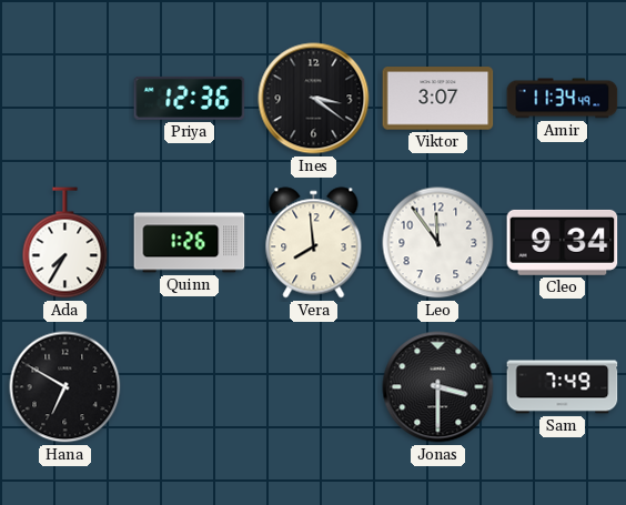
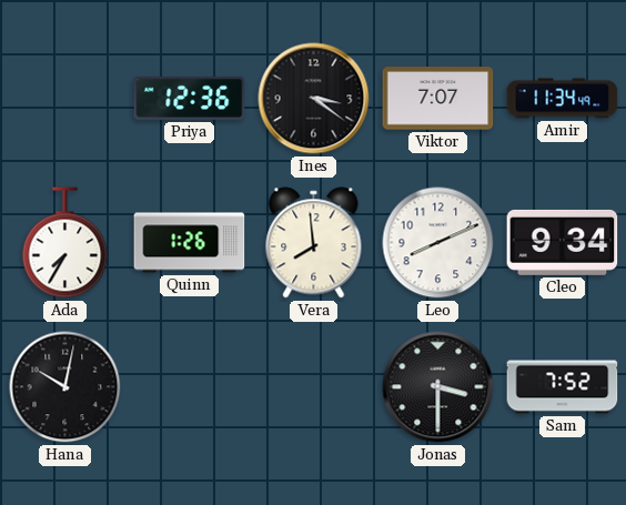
Viktor: 3:07 -> 7:07 (438, 99)
Leo: 11:54 -> 8:11 (438, 243)
Hana: 6:50 -> 10:02 (65, 387)
Sam: 7:49 -> 7:52 (563, 387)
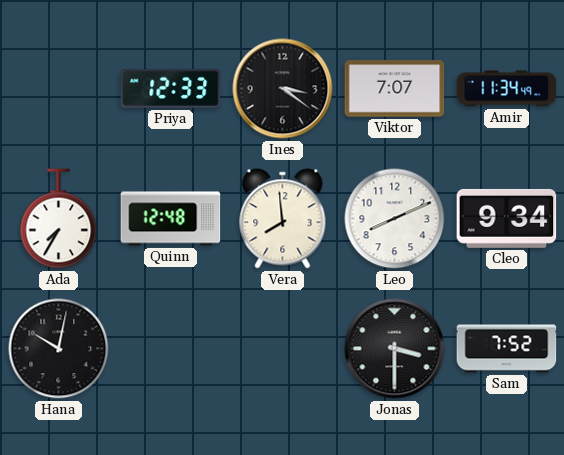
Priya: 12:36 -> 12:33 (171, 88)
Quinn: 1:26 -> 12:48 (171, 219)
